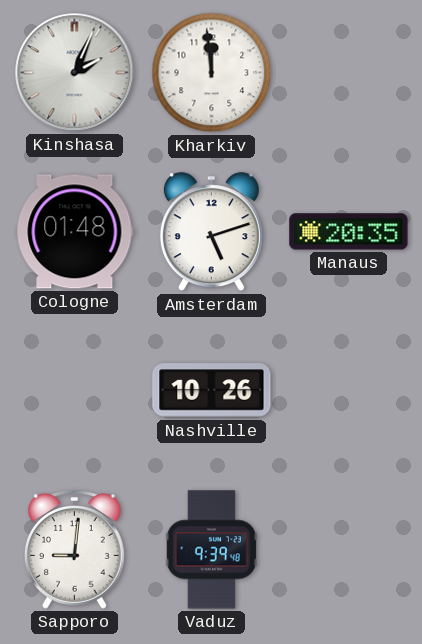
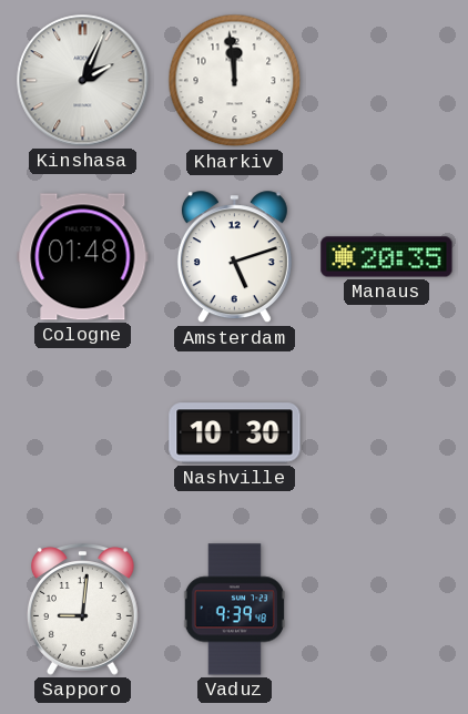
Nashville: 10:26 -> 10:30 (235, 433)
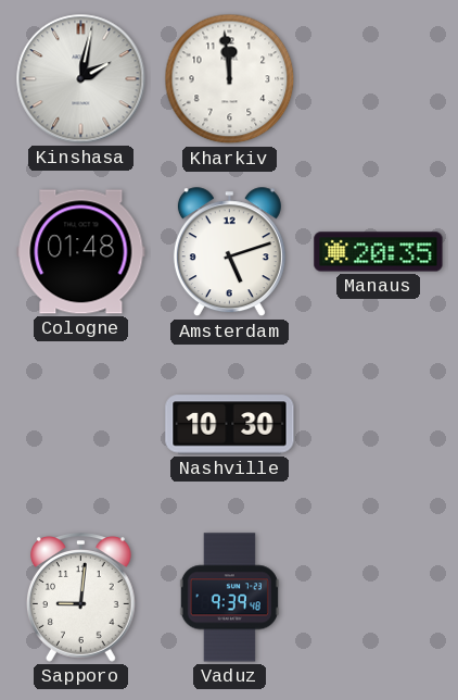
Kinshasa: 2:04 -> 2:02 (81, 79)
